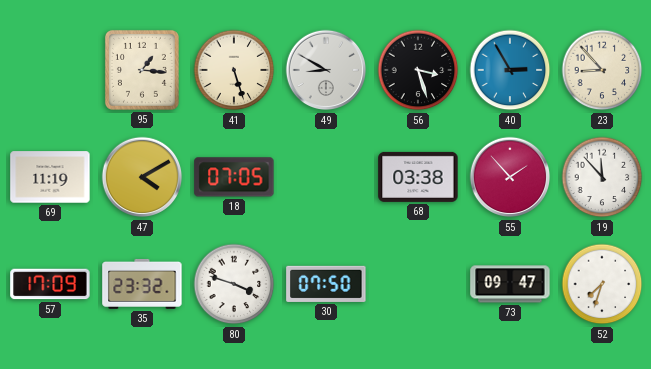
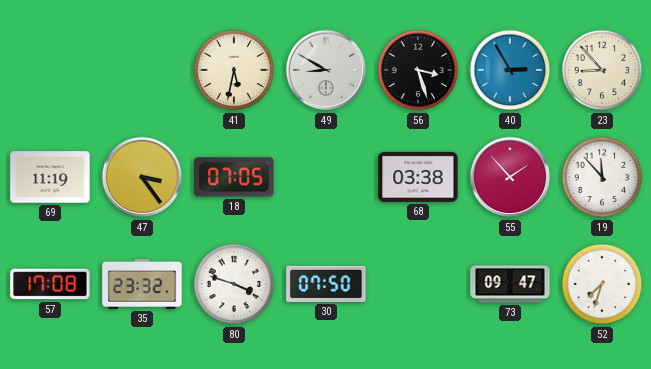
95: 1:16 -> none (142, 70)
41: 5:27 -> 5:32 (234, 70)
47: 4:10 -> 3:24 (142, 177)
57: 17:09 -> 17:08 (50, 284)
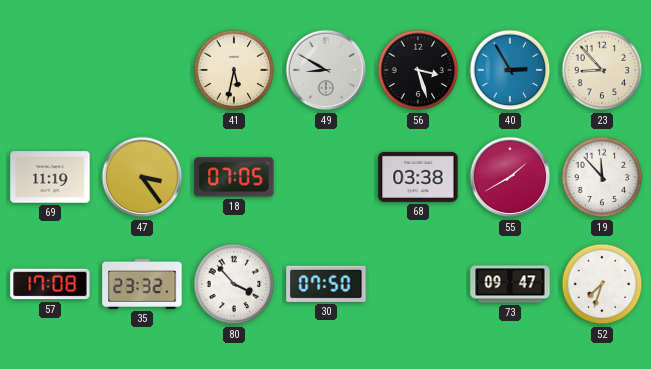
55: 1:53 -> 1:40 (510, 177)
80: 3:48 -> 3:53 (234, 284)
